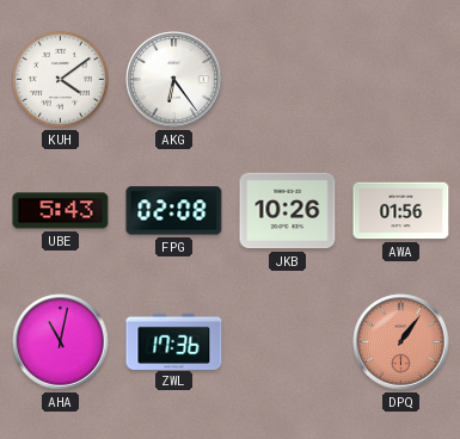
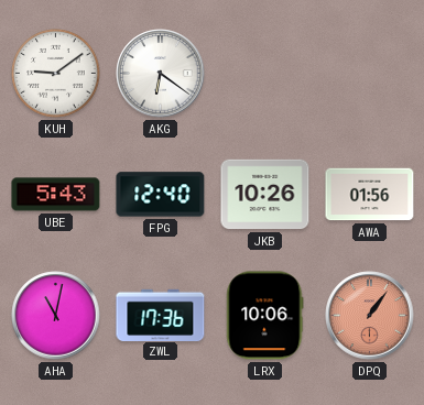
KUH: 4:09 -> 9:09 (56, 74)
AKG: 6:24 -> 6:21 (161, 74)
FPG: 02:08 -> 12:40 (161, 195)
LRX: none -> 10:06 (265, 316)
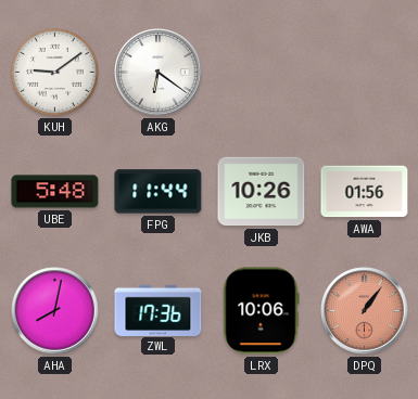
UBE: 5:43 -> 5:48 (55, 192)
FPG: 12:40 -> 11:44 (159, 192)
AHA: 11:02 -> 8:02 (55, 311)
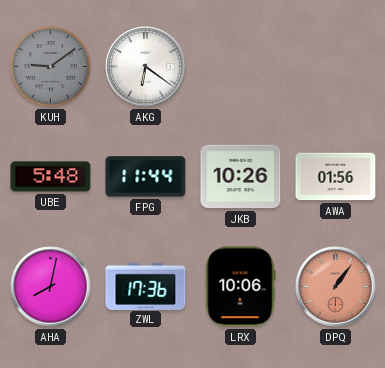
KUH dial: white -> grey (51, 67)
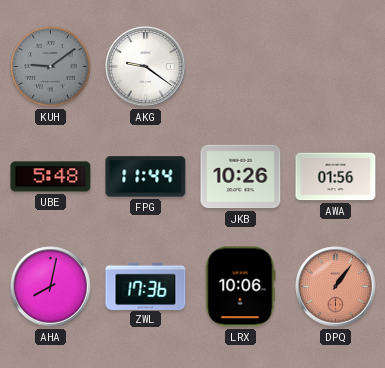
AKG: 6:21 -> 9:21 (146, 67)
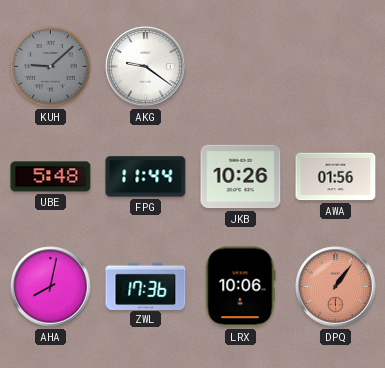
KUH: 9:09 -> 9:08 (51, 67)
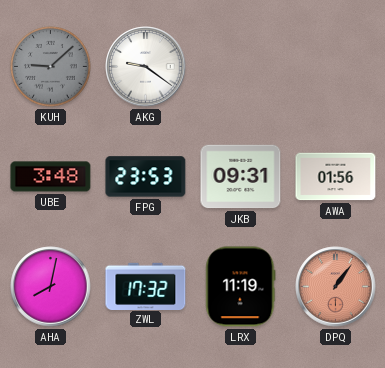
UBE: 5:48 -> 3:48 (51, 177)
FPG: 11:44 -> 23:53 (146, 177)
JKB: 10:26 -> 09:31 (241, 177)
ZWL: 17:36 -> 17:32 (146, 286)
LRX: 10:06 -> 11:19 (241, 287)
